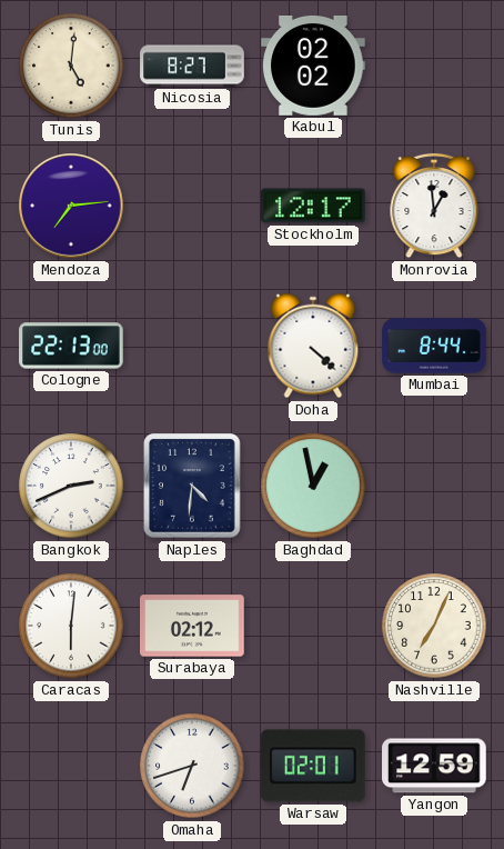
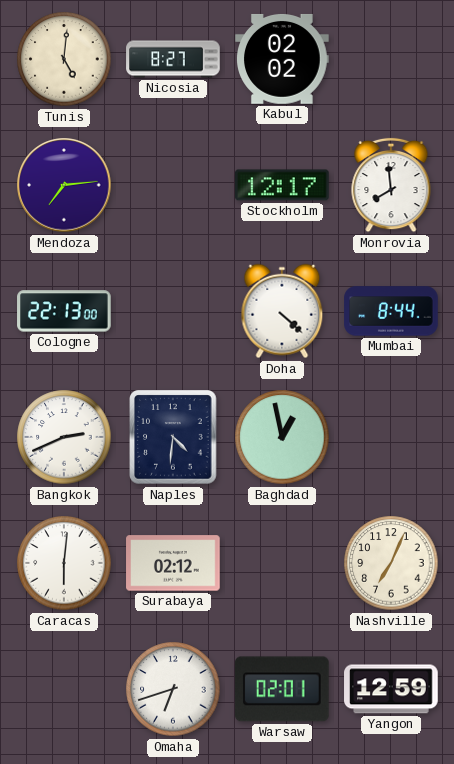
Monrovia: 12:59 -> 7:59 (391, 185)
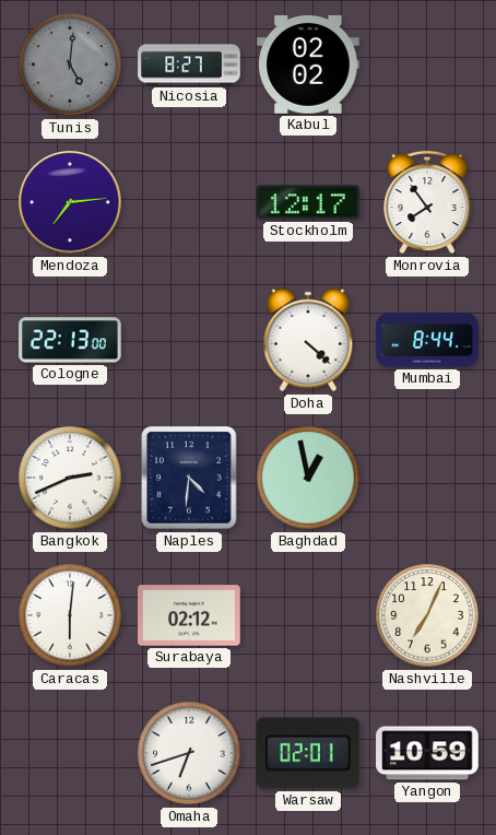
Tunis dial: cream -> grey (70, 64)
Monrovia: 7:59 -> 7:54 (427, 202)
Yangon: 12:59 -> 10:59 (427, 753)
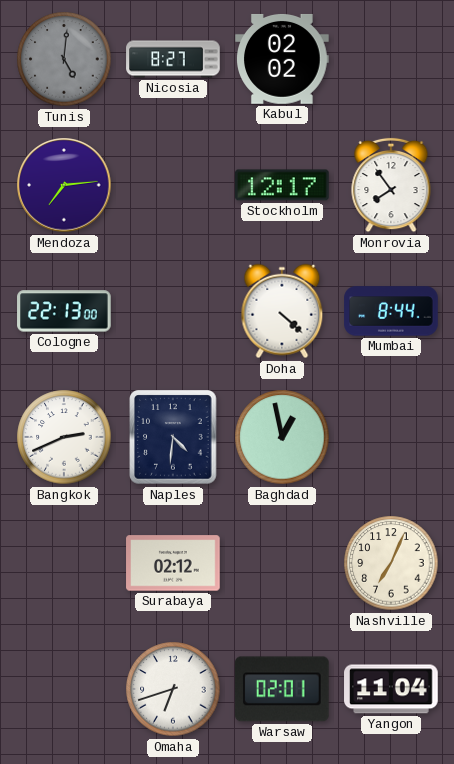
Caracas: 6:01 -> none (70, 615)
Yangon: 10:59 -> 11:04 (391, 689)
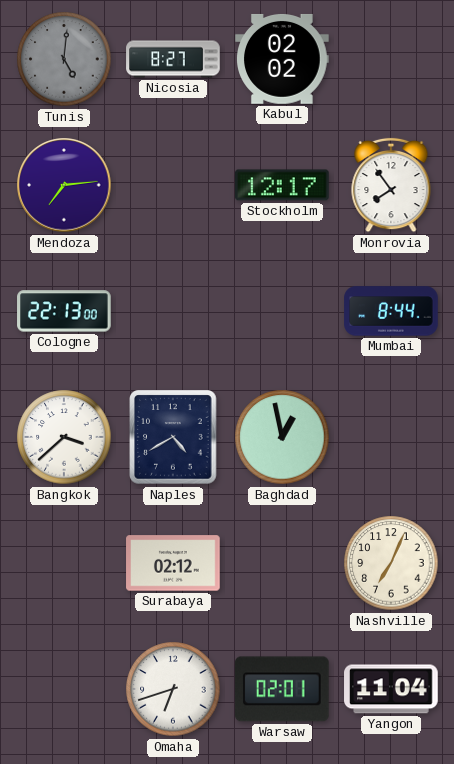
Doha: 4:22 -> none (282, 311)
Bangkok: 2:41 -> 3:38 (64, 437)
Naples: 4:31 -> 4:40 (173, 437)
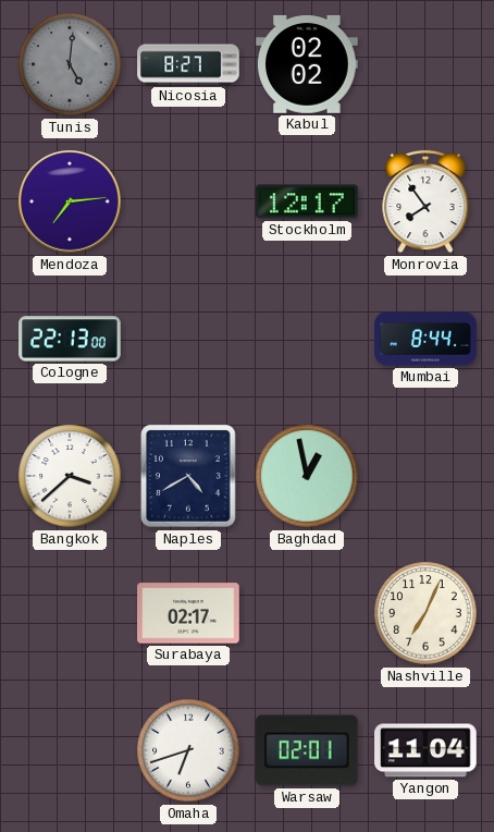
Surabaya: 02:12 -> 02:17 (188, 613)
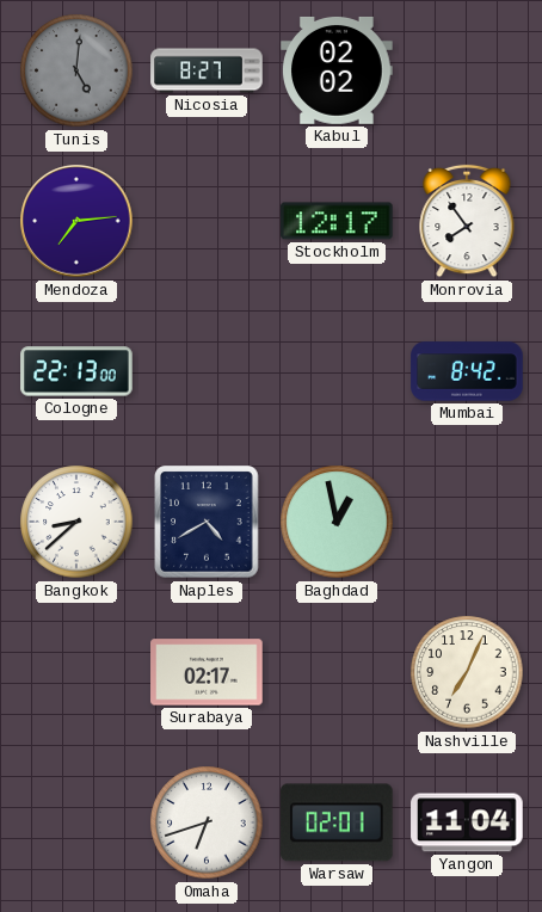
Mumbai: 8:44 -> 8:42 (467, 371)
Bangkok: 3:38 -> 8:38 (76, 522)
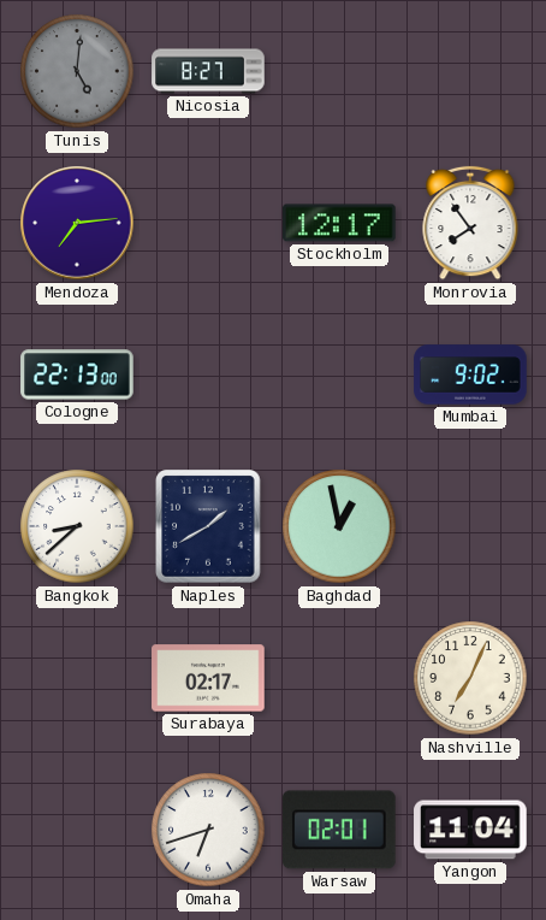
Kabul: 02:02 -> none (337, 70)
Mumbai: 8:42 -> 9:02 (470, 375)
Naples: 4:40 -> 1:40 (208, 526)
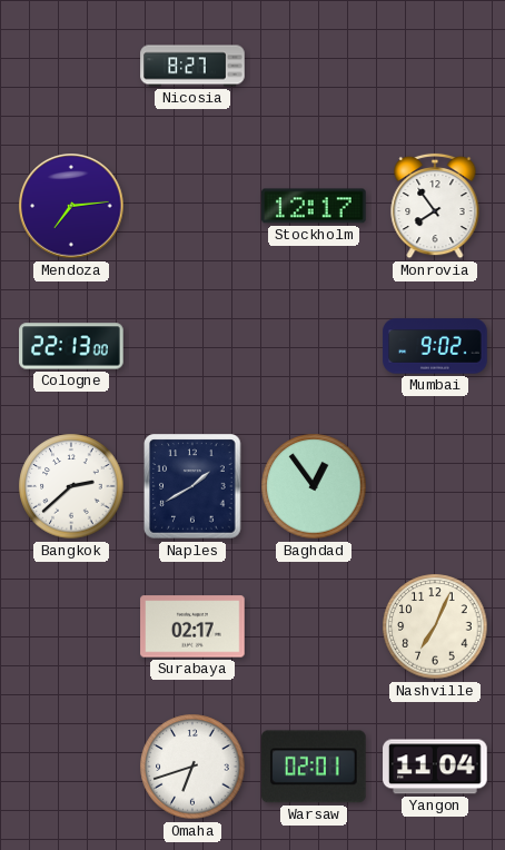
Tunis: 5:01 -> none (77, 71)
Bangkok: 8:38 -> 2:38 (71, 486)
Baghdad: 12:58 -> 12:54 (314, 486)
